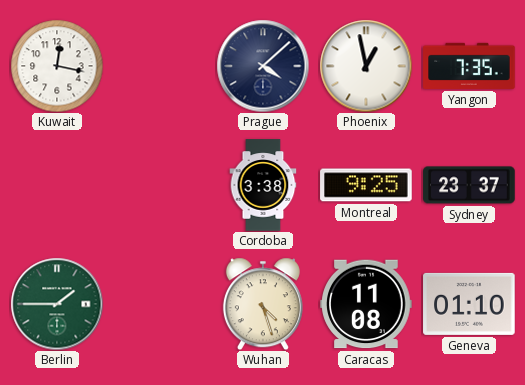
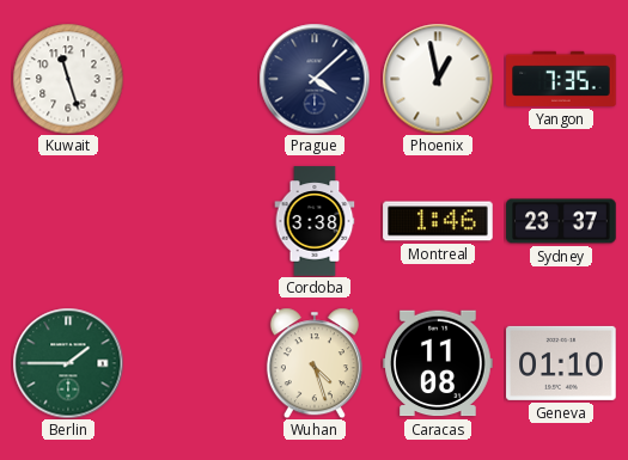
Kuwait: 12:17 -> 11:27 (68, 79)
Montreal: 9:25 -> 1:46 (438, 221)
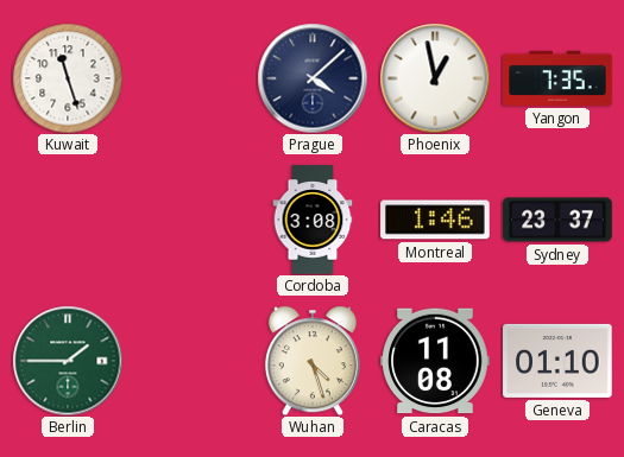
Cordoba: 3:38 -> 3:08 (313, 220)
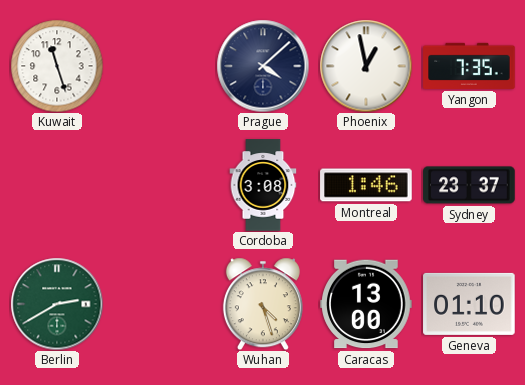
Berlin: 1:45 -> 2:40 (57, 304)
Caracas: 11:08 -> 13:00 (366, 304)
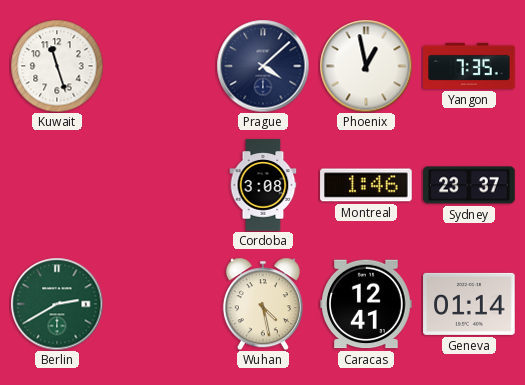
Wuhan: 4:27 -> 4:28 (263, 304)
Caracas: 13:00 -> 12:41 (366, 304)
Geneva: 01:10 -> 01:14 (469, 304)
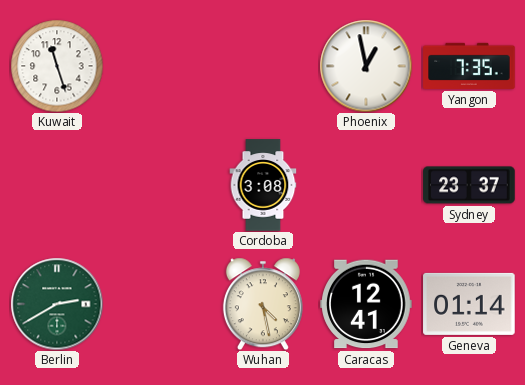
Prague: 4:08 -> none (263, 66)
Montreal: 1:46 -> none (366, 185)
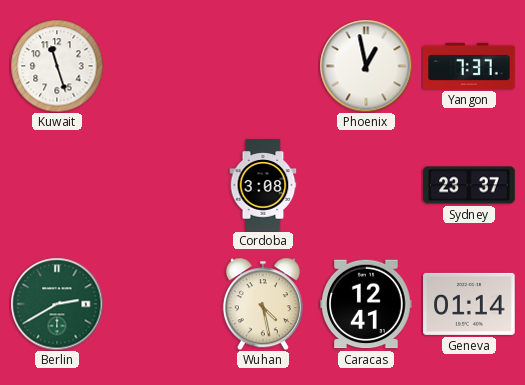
Yangon: 7:35 -> 7:37 (469, 66)
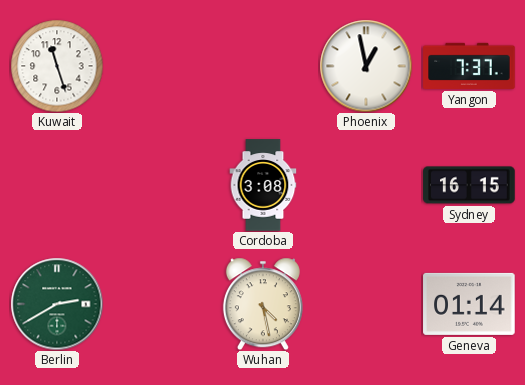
Sydney: 23:37 -> 16:15 (469, 185)
Caracas: 12:41 -> none (366, 304)
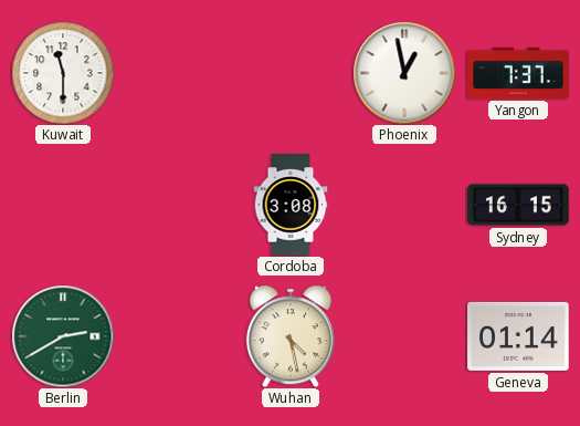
Kuwait: 11:27 -> 11:30 (63, 73)
